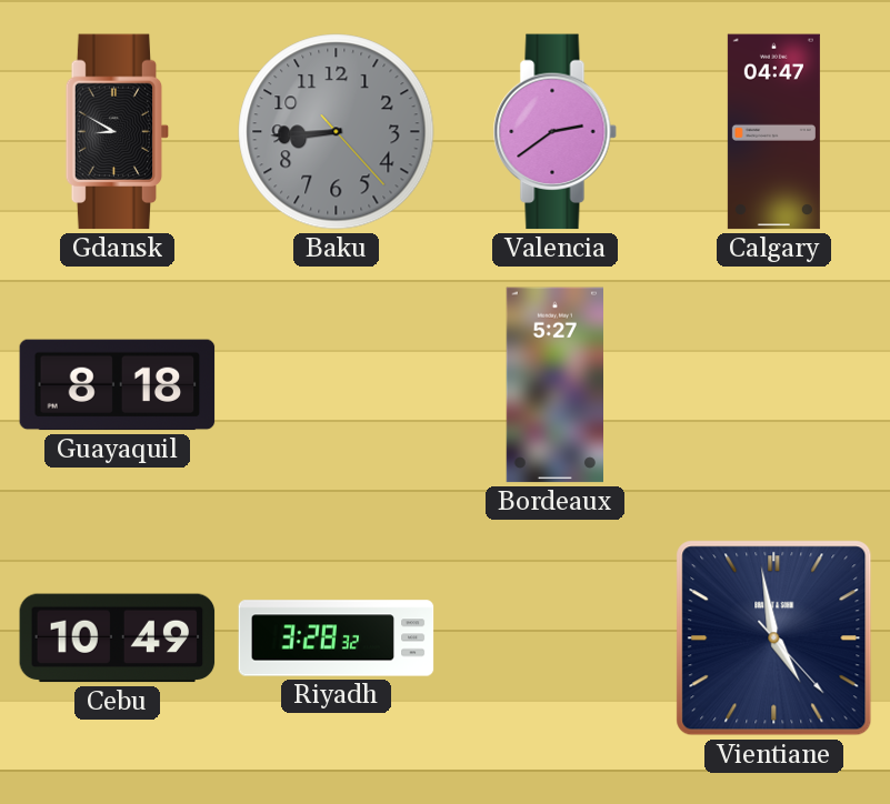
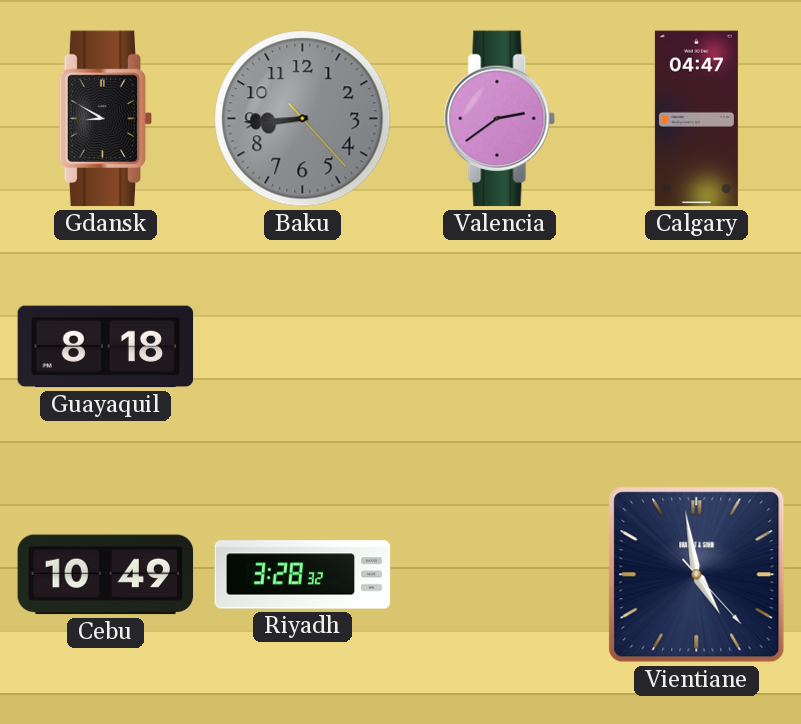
Bordeaux: 5:27 -> none (554, 385)
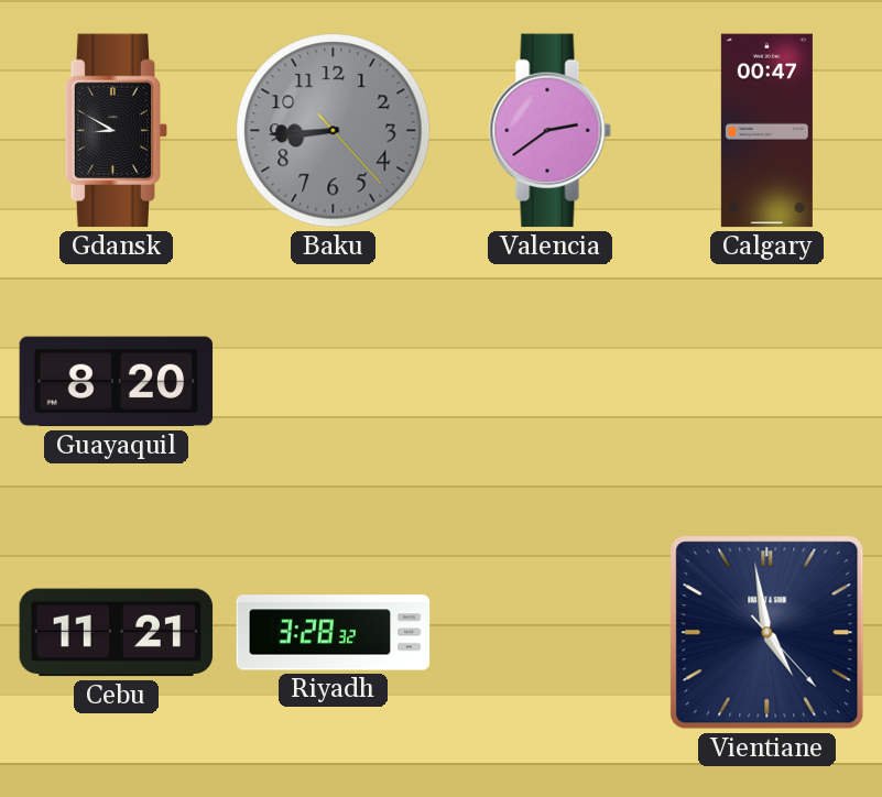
Calgary: 04:47 -> 00:47 (766, 131)
Guayaquil: 8:18 -> 8:20 (117, 382)
Cebu: 10:49 -> 11:21 (117, 633)
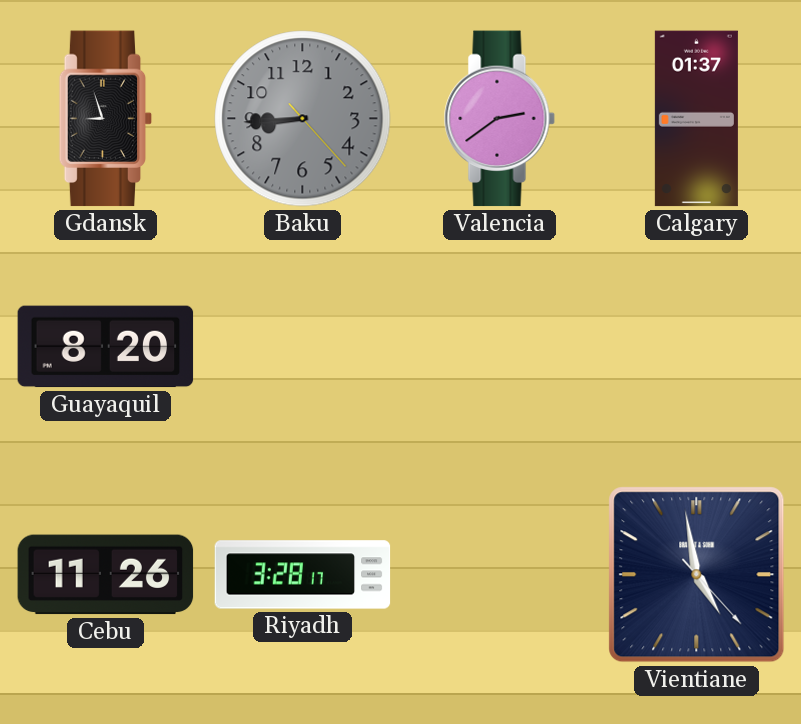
Gdansk: 8:50 -> 8:57 (106, 119)
Calgary: 00:47 -> 01:37 (696, 119)
Cebu: 11:21 -> 11:26 (106, 575)
Riyadh: 3:28:32 -> 3:28:17 (303, 575)
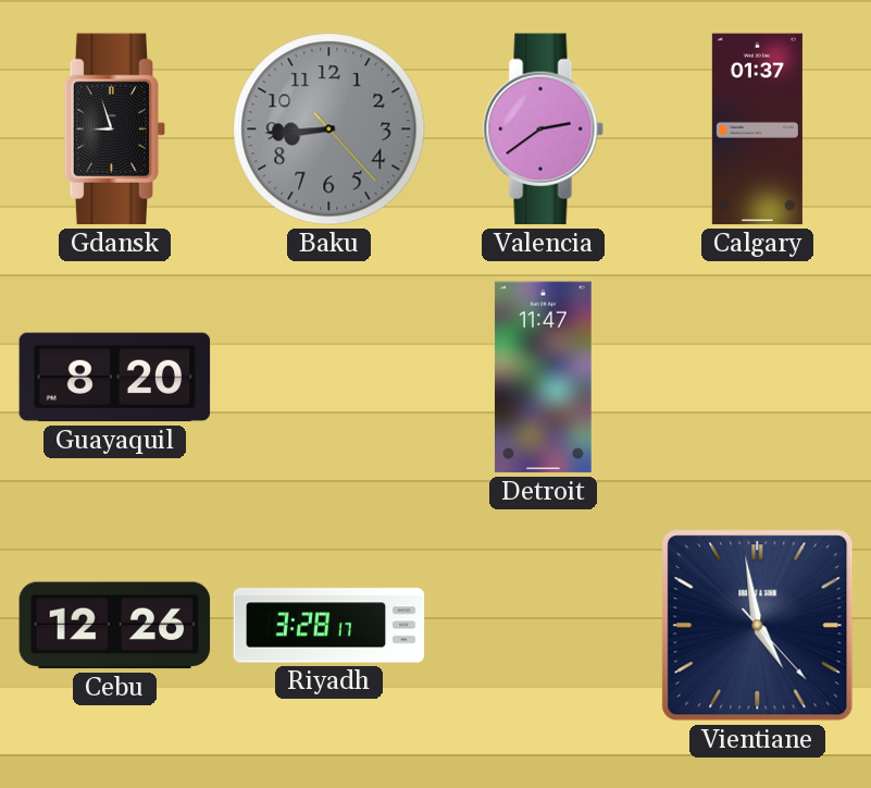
Detroit: none -> 11:47 (543, 378)
Cebu: 11:26 -> 12:26 (115, 626)
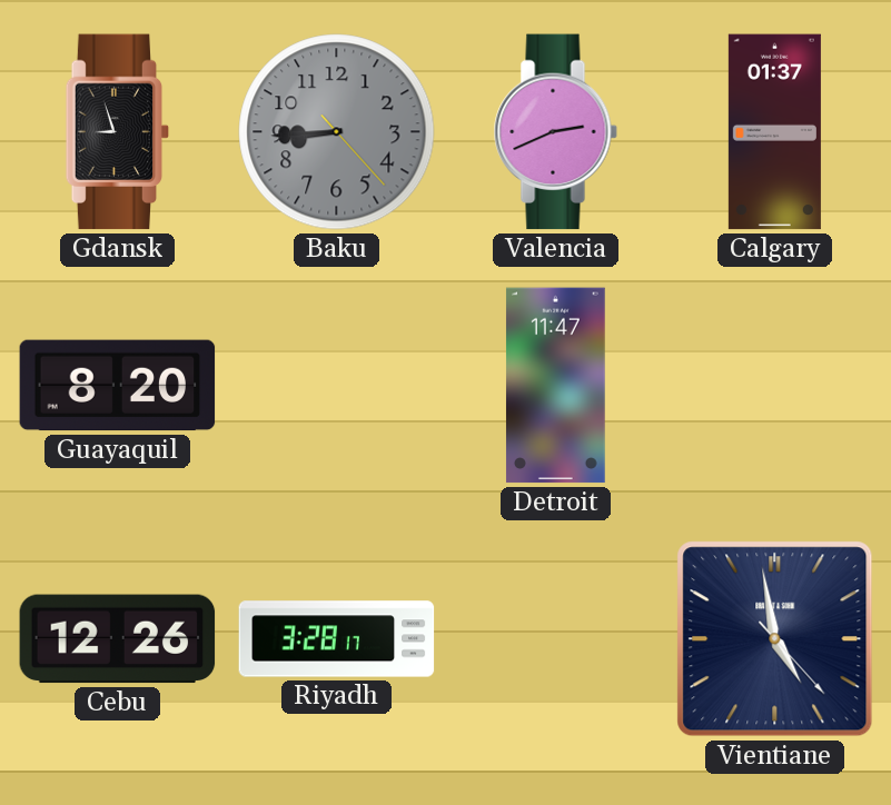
Valencia: 2:39 -> 2:41 (555, 132)
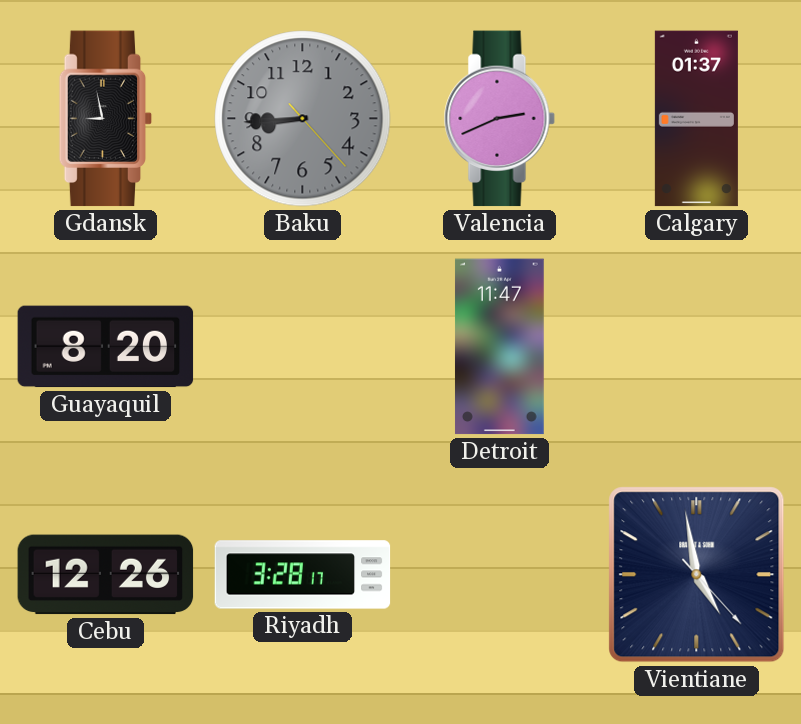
Gdansk: 8:57 -> 8:58 (106, 119)
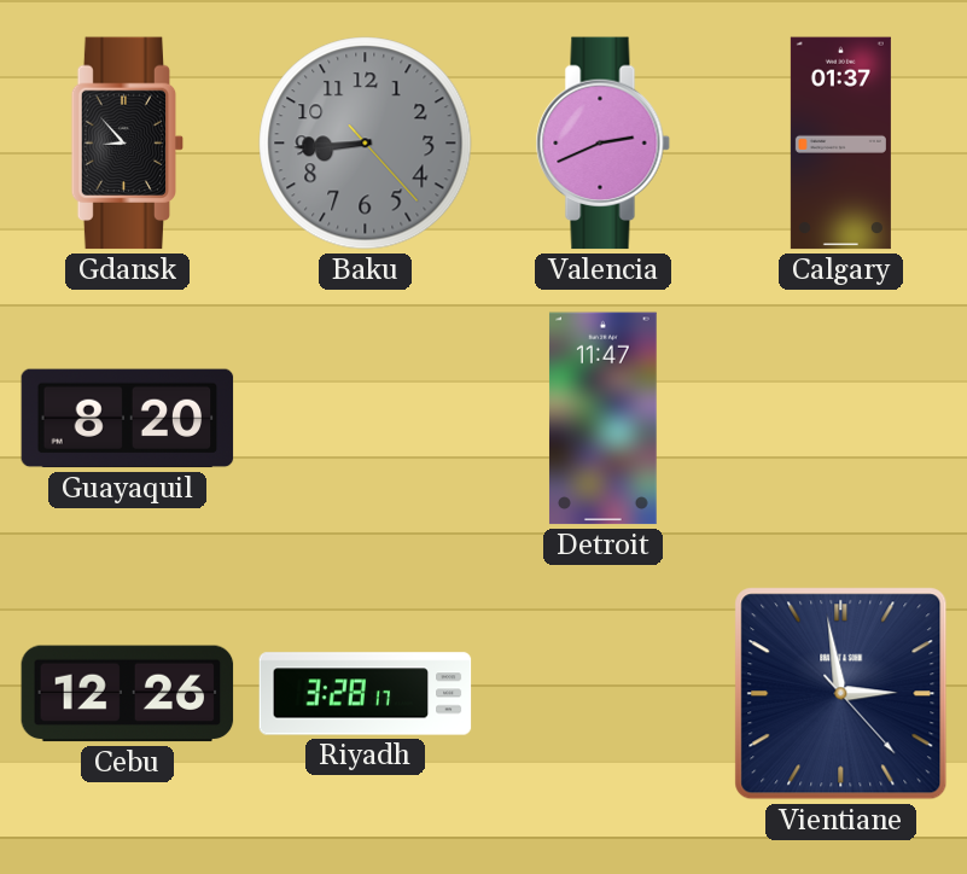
Gdansk: 8:58 -> 8:53 (128, 144)
Vientiane: 4:58 -> 2:58 (841, 694)
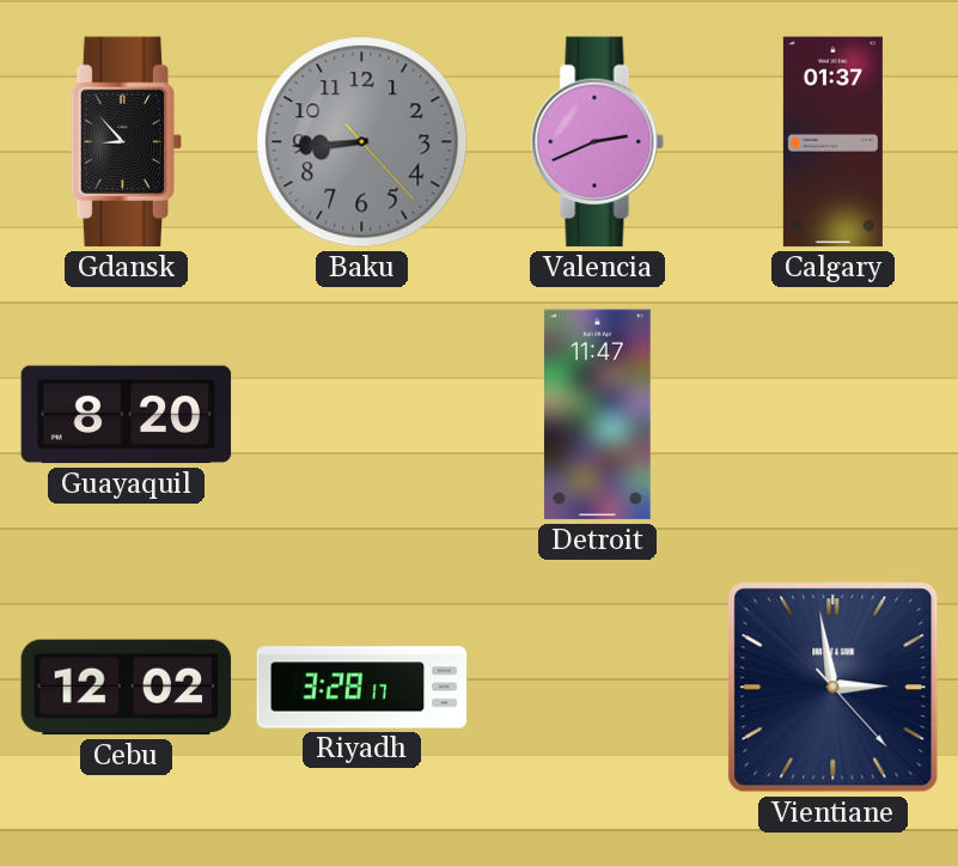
Cebu: 12:26 -> 12:02 (127, 688)
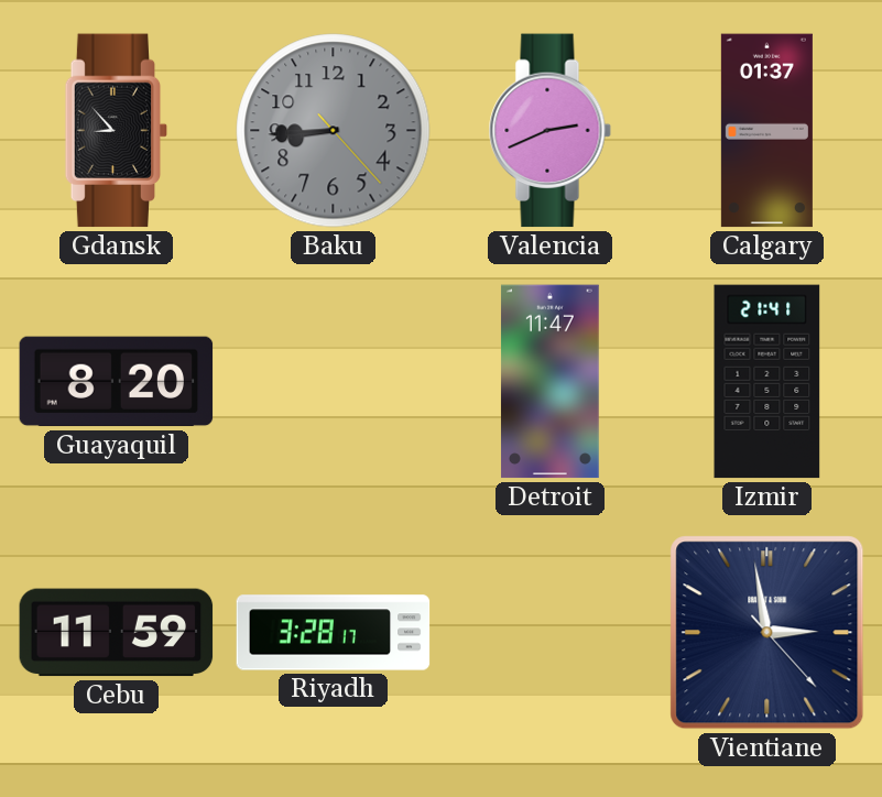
Izmir: none -> 21:41 (767, 382)
Cebu: 12:02 -> 11:59 (117, 633)
